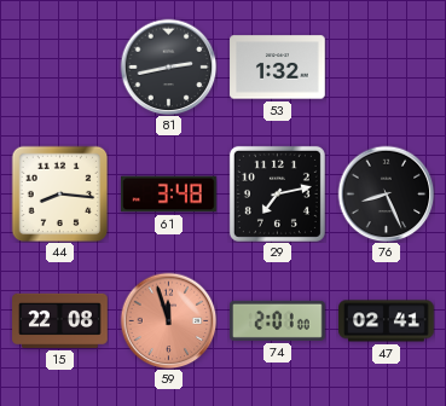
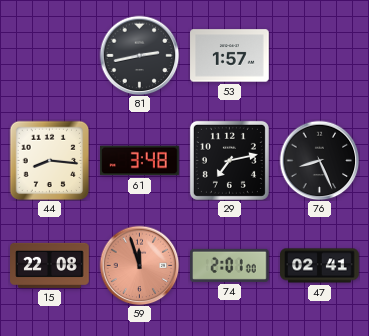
53: 1:32 -> 1:57 (230, 56)
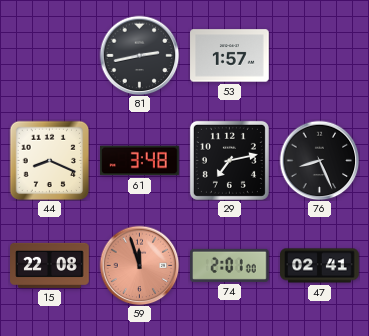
44: 8:16 -> 8:19 (49, 160)
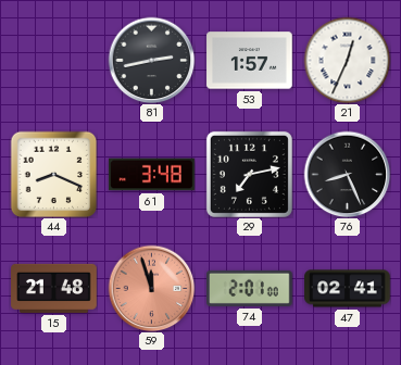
21: none -> 12:34 (347, 60)
15: 22:08 -> 21:48 (54, 288)
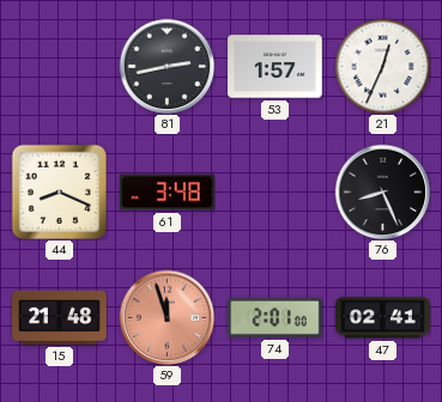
29: 7:13 -> none (249, 174)
